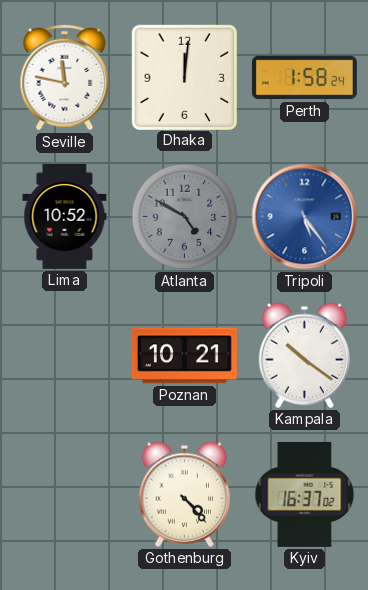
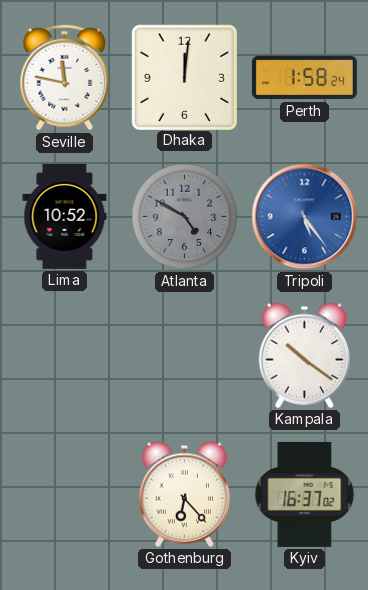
Poznan: 10:21 -> none (184, 356)
Gothenburg: 4:23 -> 6:23 (184, 494)
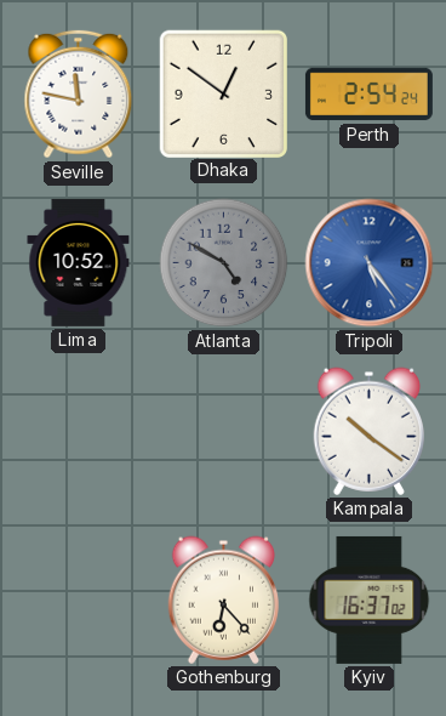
Dhaka: 12:01 -> 12:51 (223, 93)
Perth: 1:58 -> 2:54 (368, 95)
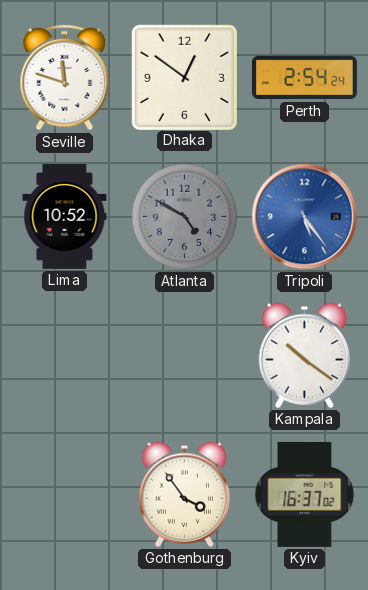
Seville: 11:47 -> 11:48 (65, 78)
Gothenburg: 6:23 -> 3:54 (184, 494)
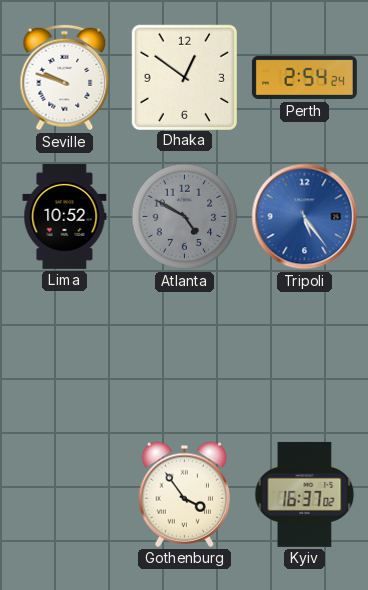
Seville: 11:48 -> 9:48 (65, 78)
Kampala: 10:21 -> none (304, 355)
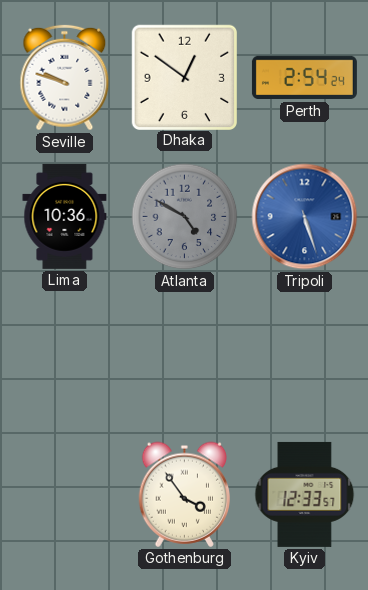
Lima: 10:52 -> 10:36 (65, 216)
Tripoli: 5:24 -> 5:27 (305, 217)
Kyiv: 16:37 -> 12:33 (305, 494)
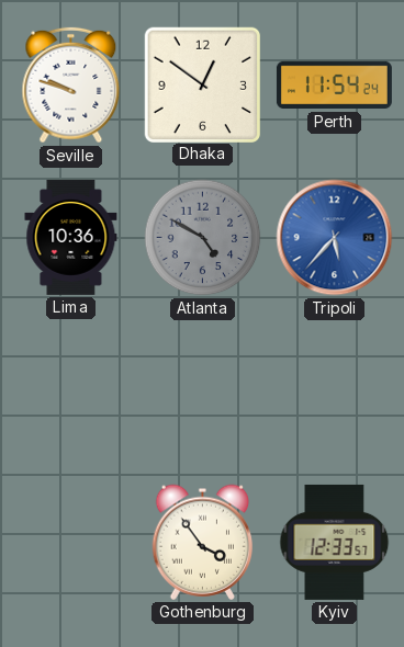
Perth: 2:54 -> 11:54 (334, 86)
Tripoli: 5:27 -> 5:37 (335, 238)
